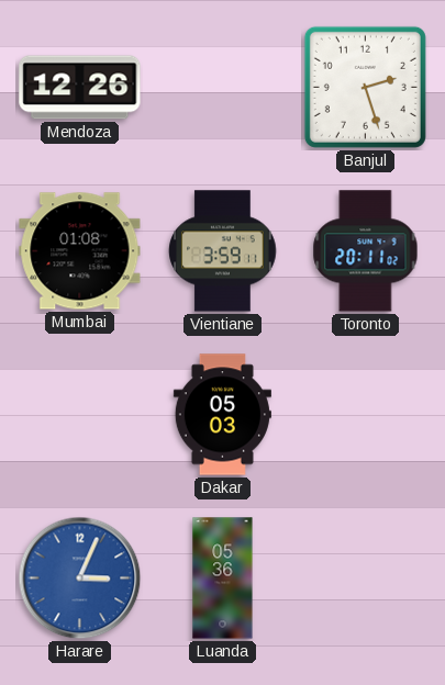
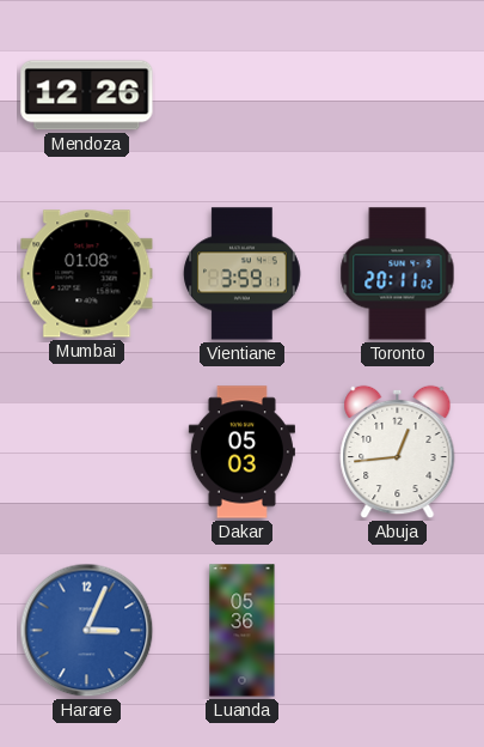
Banjul: 2:27 -> none (365, 87)
Abuja: none -> 12:44 (398, 453)
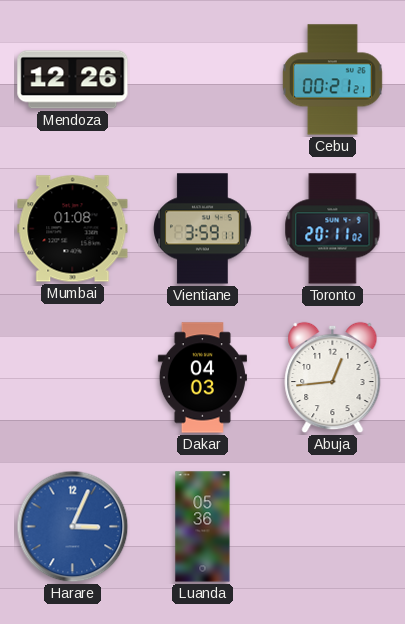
Cebu: none -> 00:21 (332, 80)
Dakar: 05:03 -> 04:03 (202, 378)
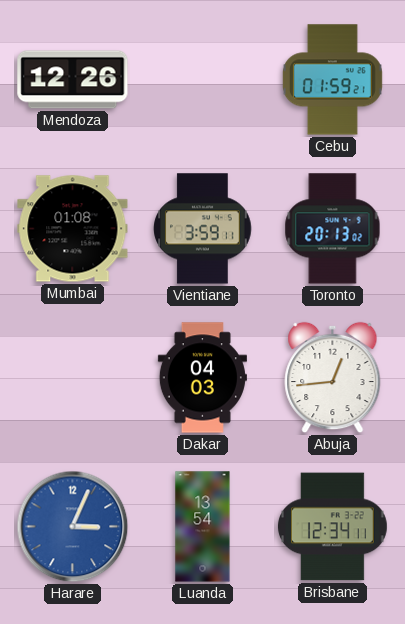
Cebu: 00:21 -> 01:59 (332, 80)
Toronto: 20:11 -> 20:13 (333, 229)
Luanda: 05:36 -> 13:54 (203, 527)
Brisbane: none -> 12:34 (333, 527)
